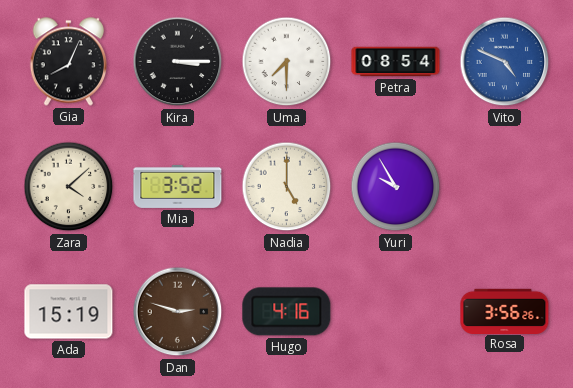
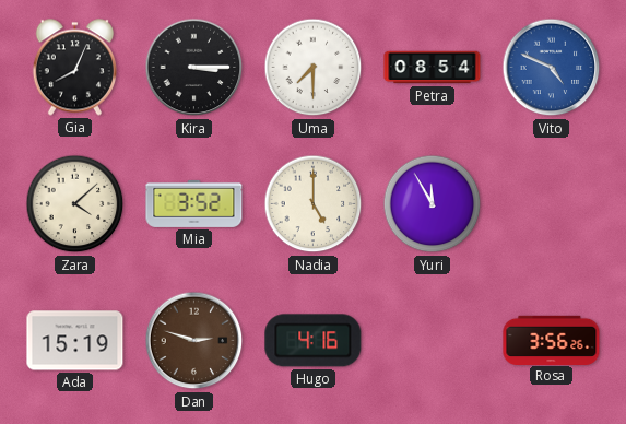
Yuri: 9:55 -> 11:55 (433, 204)
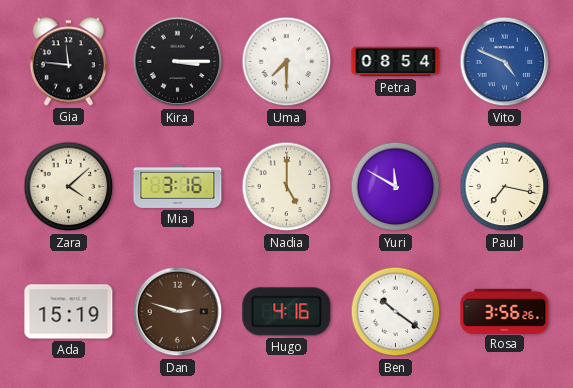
Gia: 8:04 -> 11:46 (68, 62)
Mia: 3:52 -> 3:16 (178, 186)
Yuri: 11:55 -> 11:50 (396, 187)
Paul: none -> 7:17 (505, 187)
Ben: none -> 10:21 (396, 312)
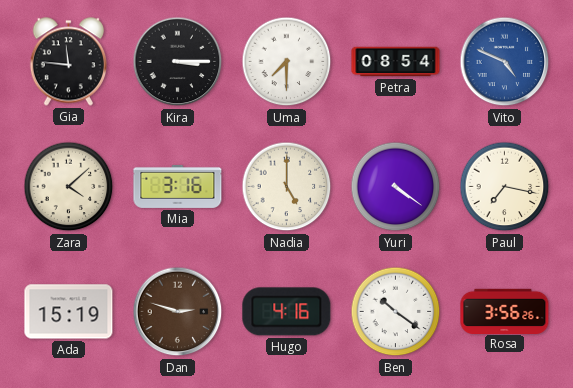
Yuri: 11:50 -> 4:21 (396, 187)
